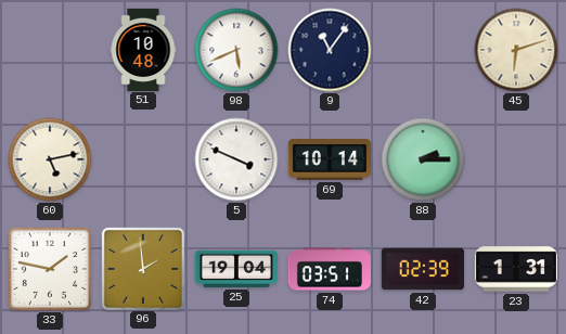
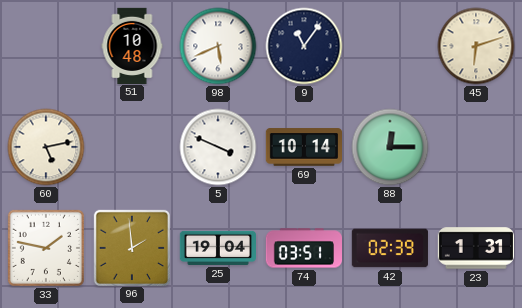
88: 2:15 -> 12:15 (390, 147)
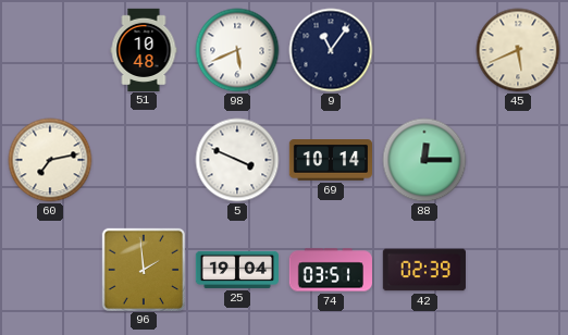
45: 6:12 -> 5:41 (518, 50)
60: 5:13 -> 7:13 (50, 160)
33: 1:47 -> none (46, 248)
23: 1:31 -> none (475, 248)
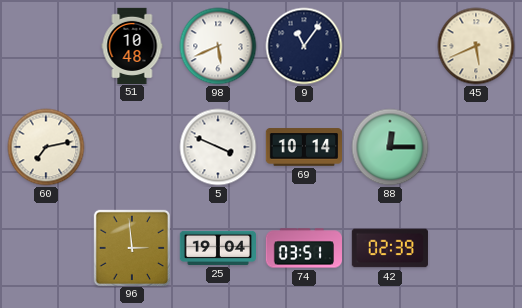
96: 1:59 -> 2:59 (131, 247)
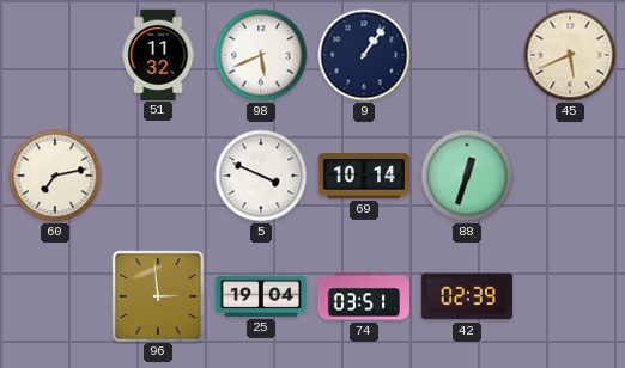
51: 10:48 -> 11:32 (158, 54)
9: 11:06 -> 1:06 (364, 55)
88: 12:15 -> 12:33 (467, 176)
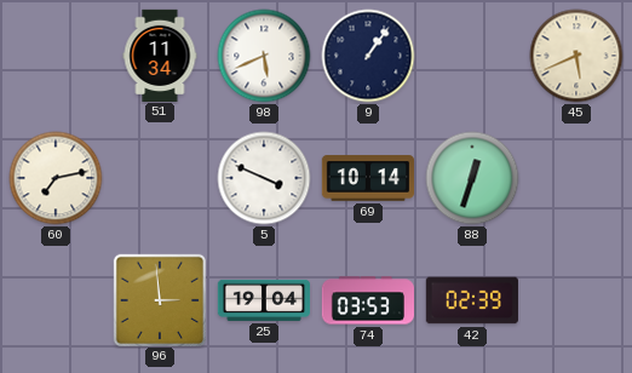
51: 11:32 -> 11:34 (160, 54)
74: 03:51 -> 03:53 (367, 300)
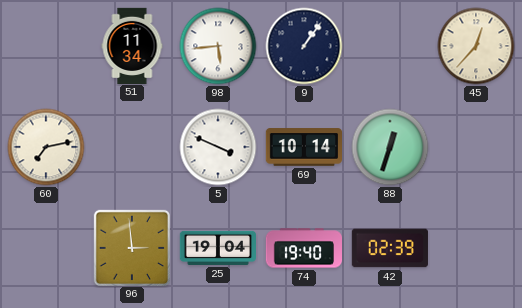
98: 5:41 -> 5:44 (218, 46)
45: 5:41 -> 12:37 (476, 46)
74: 03:53 -> 19:40 (303, 248)
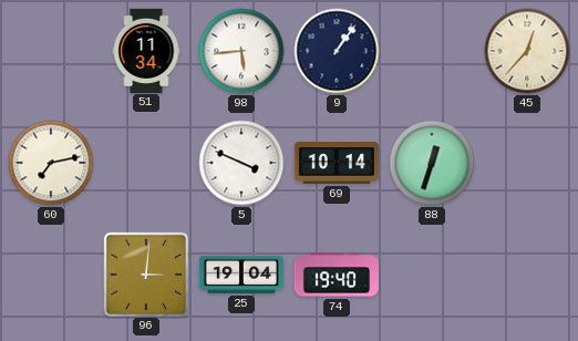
96: 2:59 -> 3:01 (145, 273)
42: 02:39 -> none (390, 248)
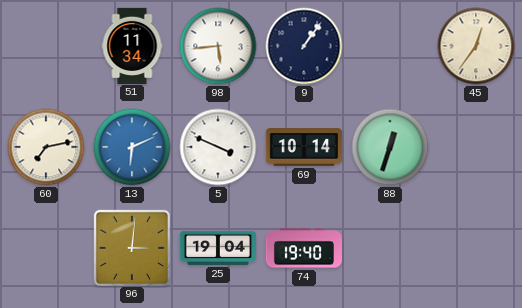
45: 12:37 -> 12:36 (476, 46)
13: none -> 6:11 (132, 147)
